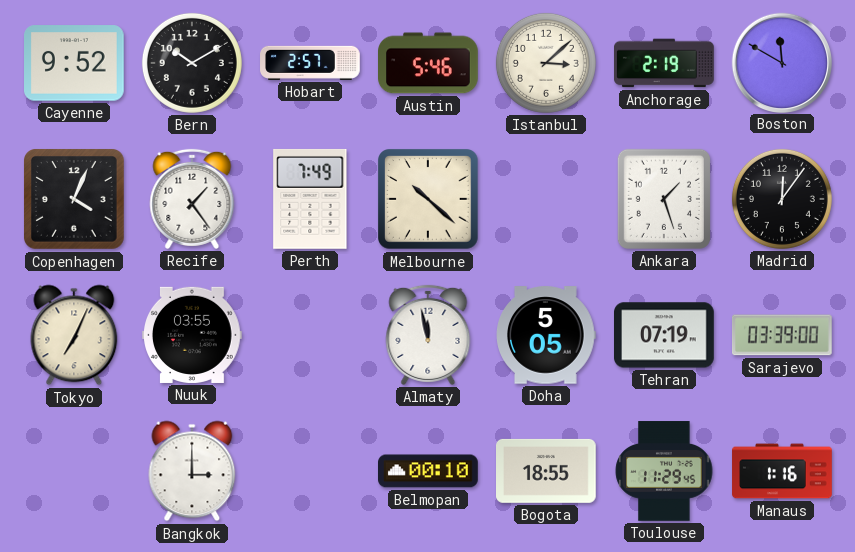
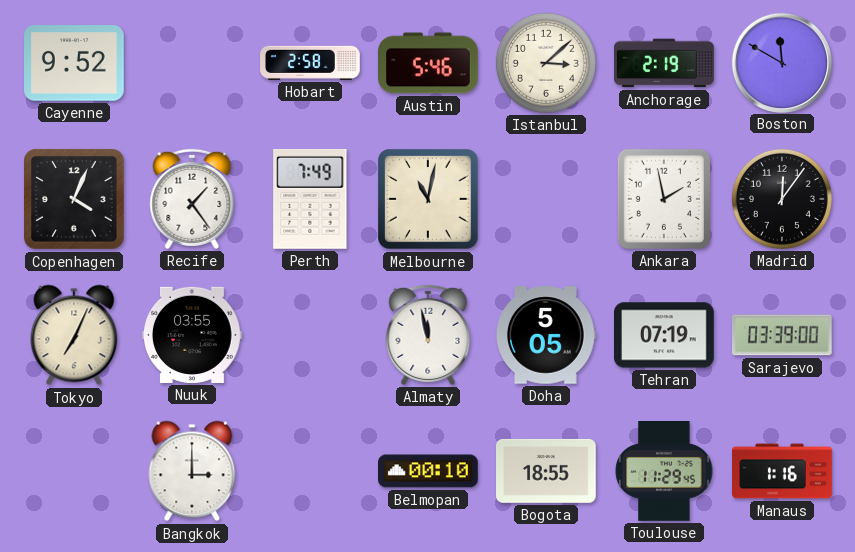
Bern: 10:10 -> none (192, 63)
Hobart: 2:57 -> 2:58 (310, 63)
Melbourne: 10:22 -> 11:02 (429, 200)
Ankara: 1:27 -> 1:58 (664, 199)
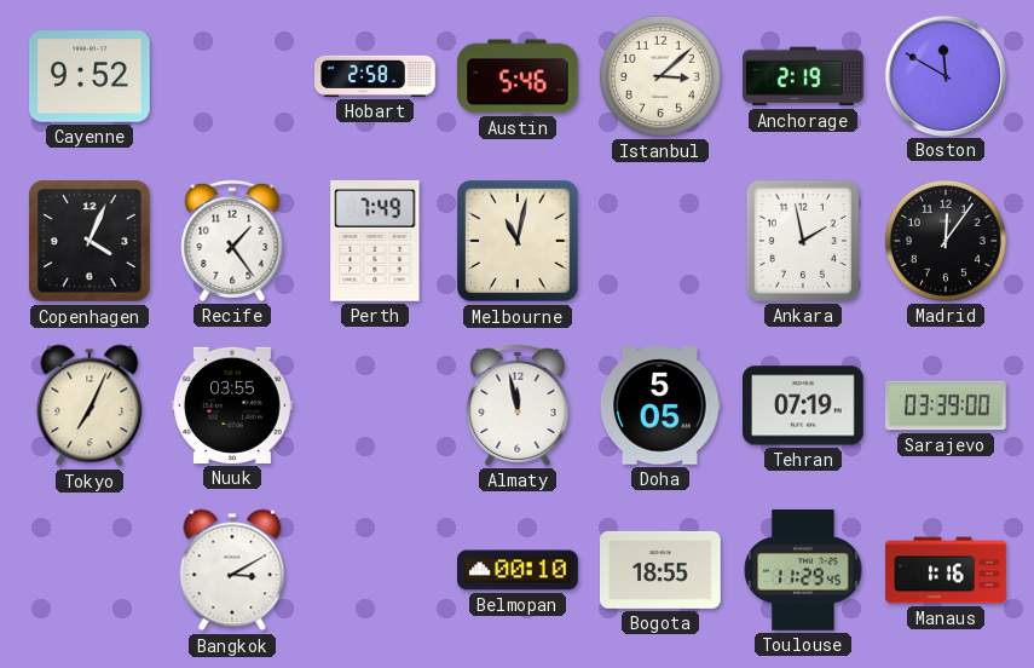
Bangkok: 3:00 -> 3:10 (232, 570)
